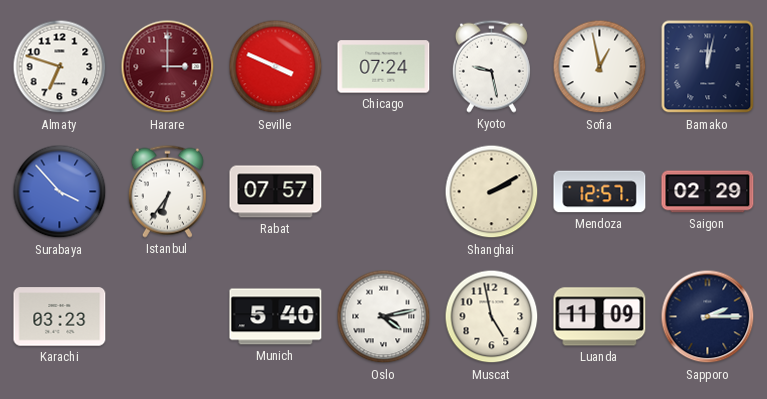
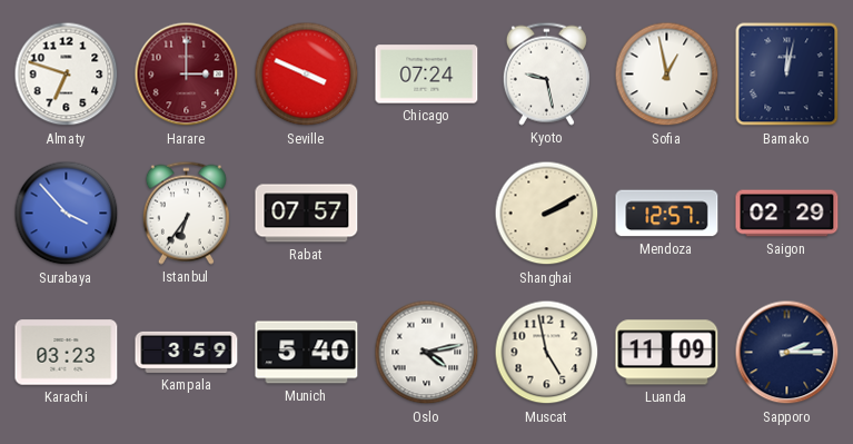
Kampala: none -> 3:59 (187, 352)
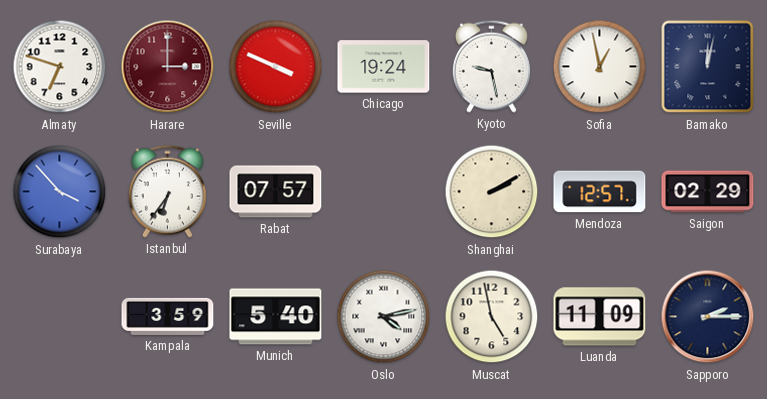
Chicago: 07:24 -> 19:24 (384, 67)
Karachi: 03:23 -> none (67, 353)
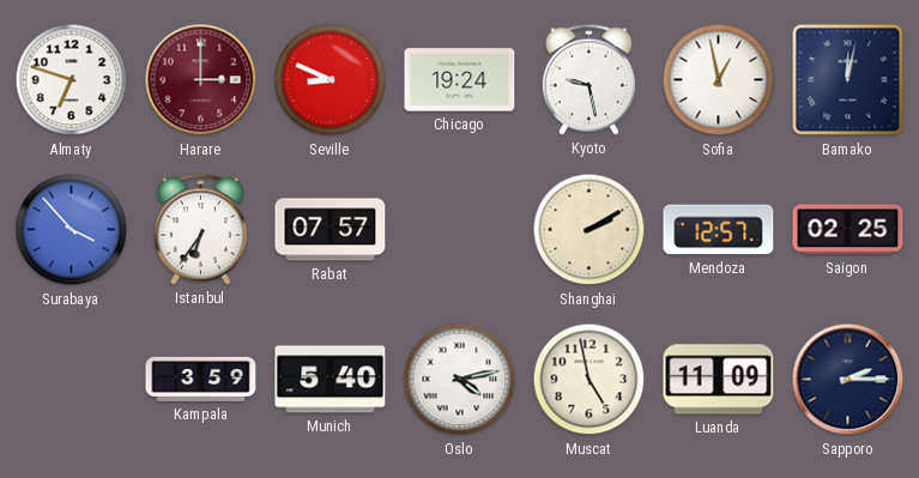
Seville: 3:49 -> 8:49 (331, 80)
Saigon: 02:29 -> 02:25 (848, 230)
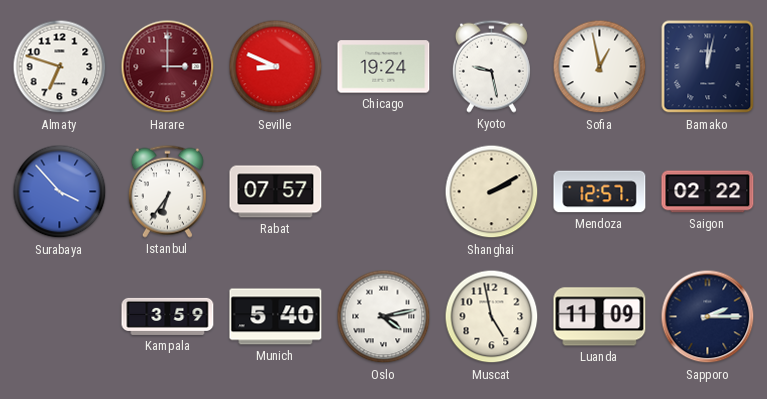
Saigon: 02:25 -> 02:22 (708, 192)
